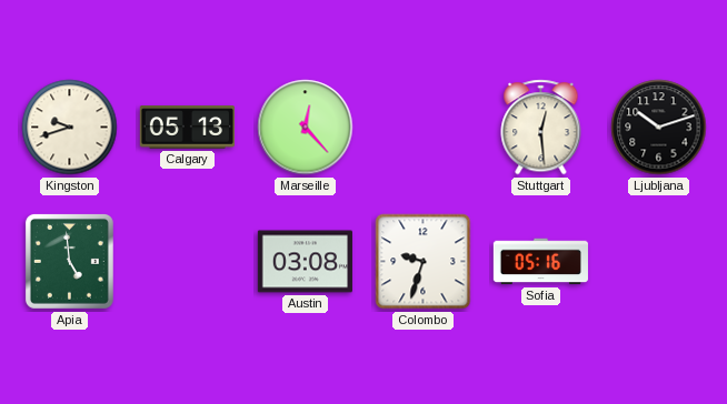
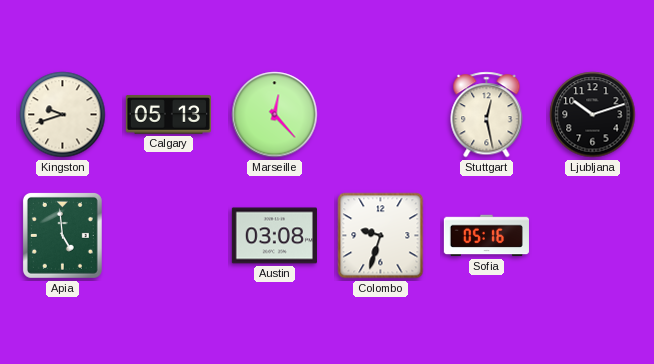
Stuttgart: 12:29 -> 12:28 (487, 115)
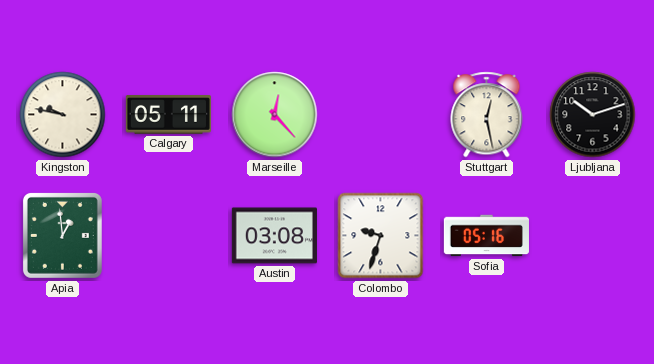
Kingston: 9:42 -> 9:47 (63, 115)
Calgary: 05:13 -> 05:11 (168, 115)
Apia: 4:59 -> 12:59 (62, 235)
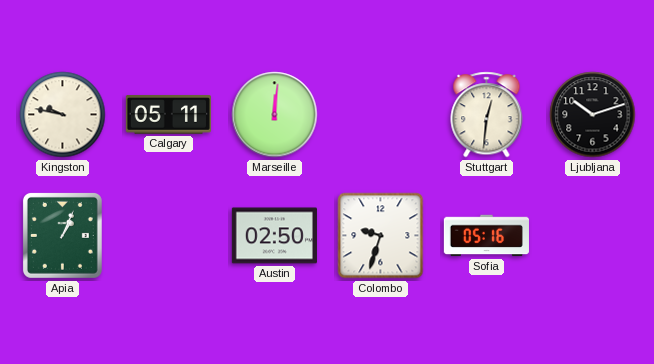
Marseille: 12:23 -> 12:01 (275, 115)
Stuttgart: 12:28 -> 12:31 (487, 115)
Apia: 12:59 -> 1:04 (62, 235)
Austin: 03:08 -> 02:50 (274, 236)
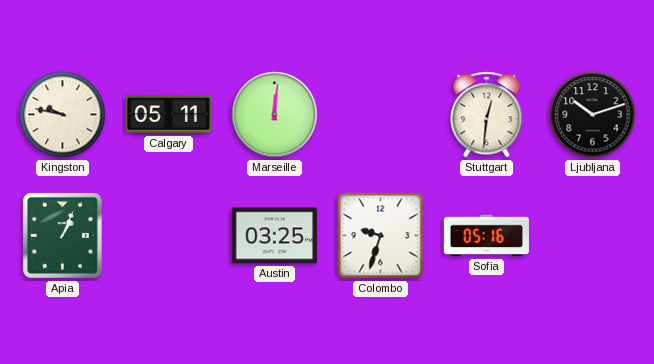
Austin: 02:50 -> 03:25 (274, 236)
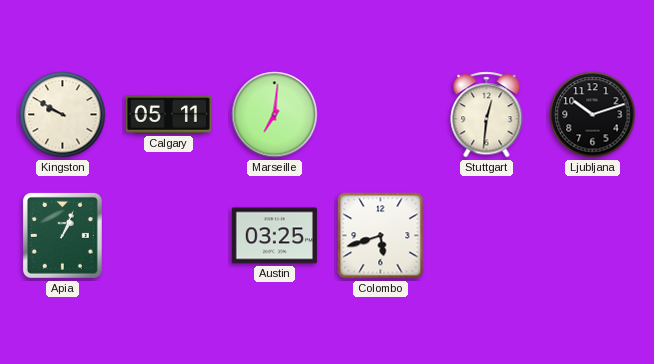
Kingston: 9:47 -> 9:50 (63, 115)
Marseille: 12:01 -> 7:01 (275, 115)
Colombo: 9:33 -> 5:42 (381, 236)
Sofia: 05:16 -> none (486, 236)
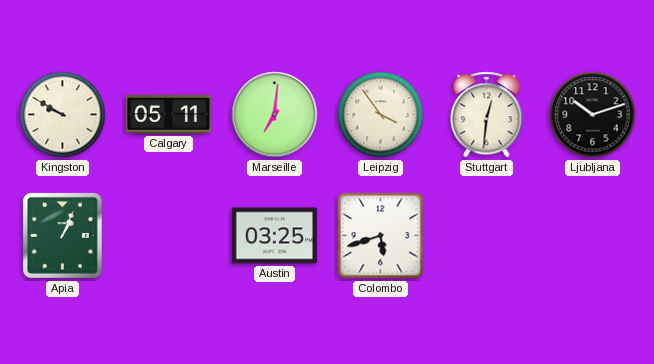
Leipzig: none -> 3:54 (381, 115)
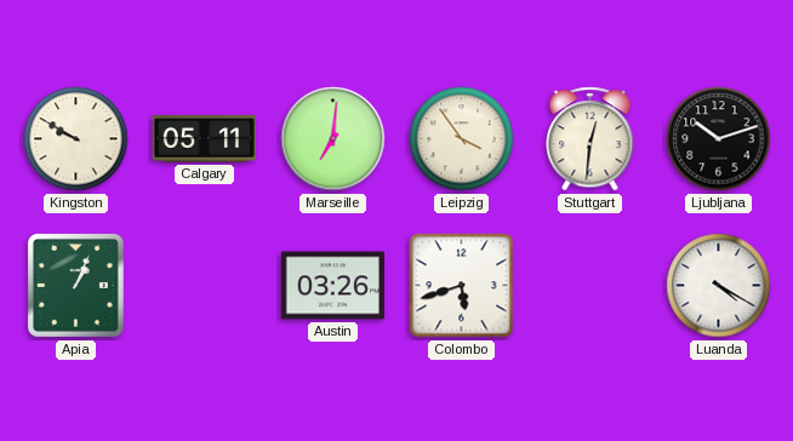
Austin: 03:25 -> 03:26 (332, 286)
Luanda: none -> 4:20 (719, 286)
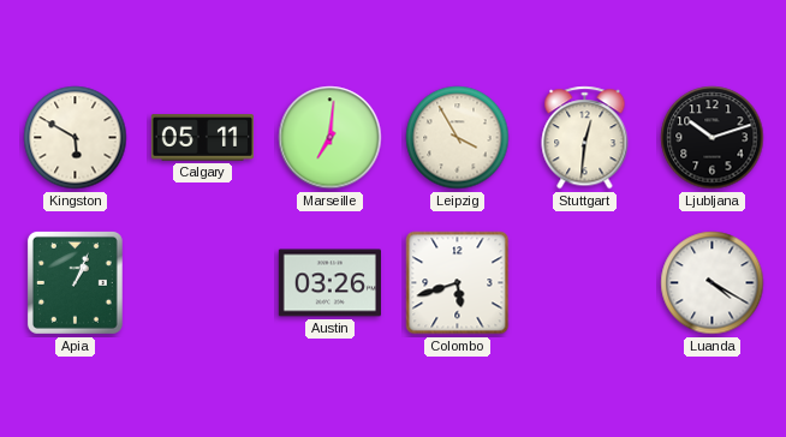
Kingston: 9:50 -> 5:50 (76, 138)
Leipzig: 3:54 -> 3:55 (458, 138)
